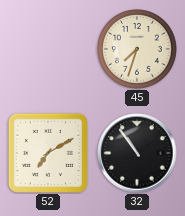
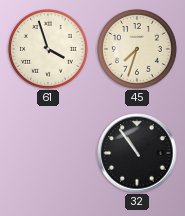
61: none -> 3:57 (48, 49)
52: 7:10 -> none (48, 153)
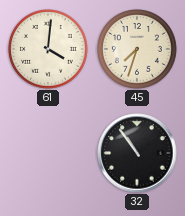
61: 3:57 -> 4:01 (48, 49)
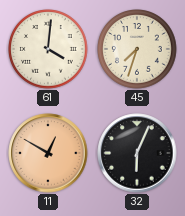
11: none -> 12:50 (48, 153)
32: 10:54 -> 6:04 (137, 153)
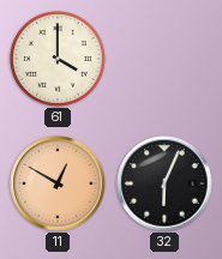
61: 4:01 -> 4:00 (58, 59)
45: 7:33 -> none (137, 49)
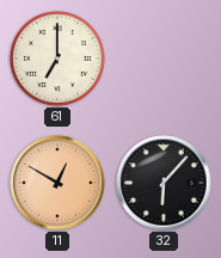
61: 4:00 -> 7:00 (57, 59)
32: 6:04 -> 6:07 (164, 183)
